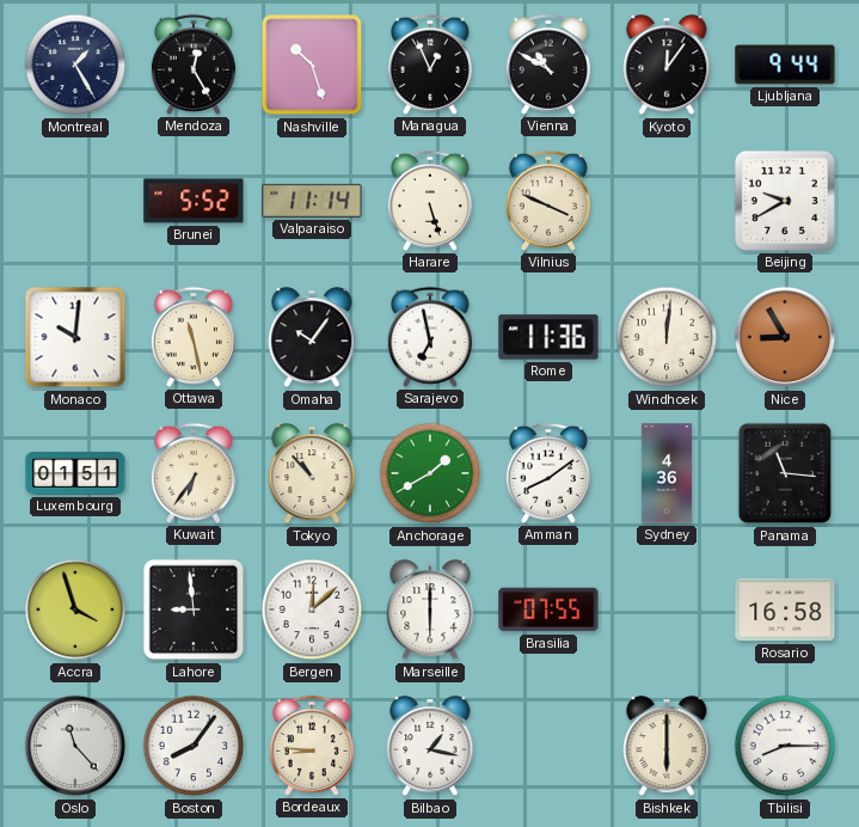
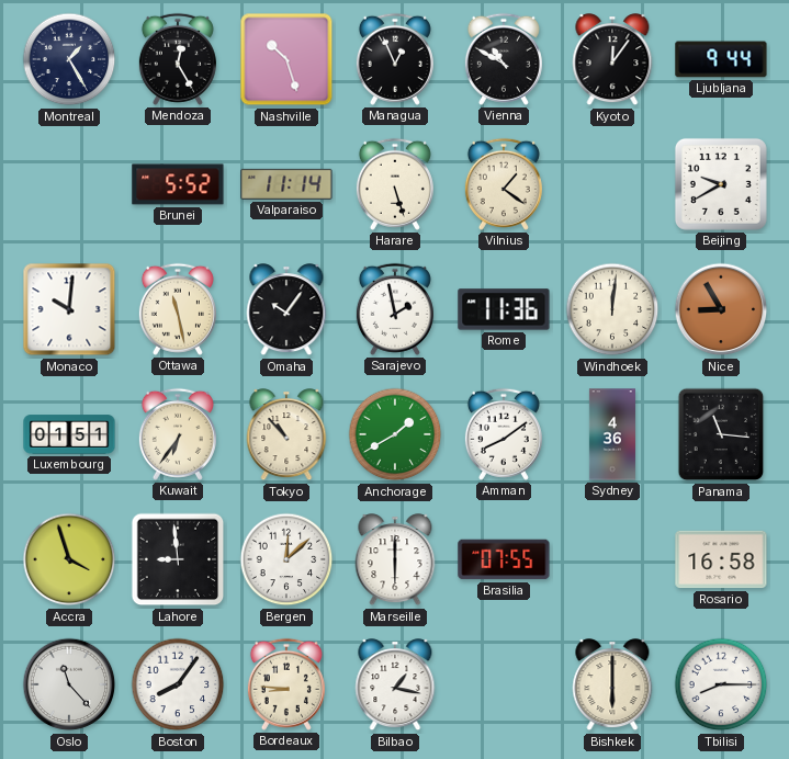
Vilnius: 3:49 -> 1:21 (504, 184)
Sarajevo: 6:58 -> 1:58 (395, 309)
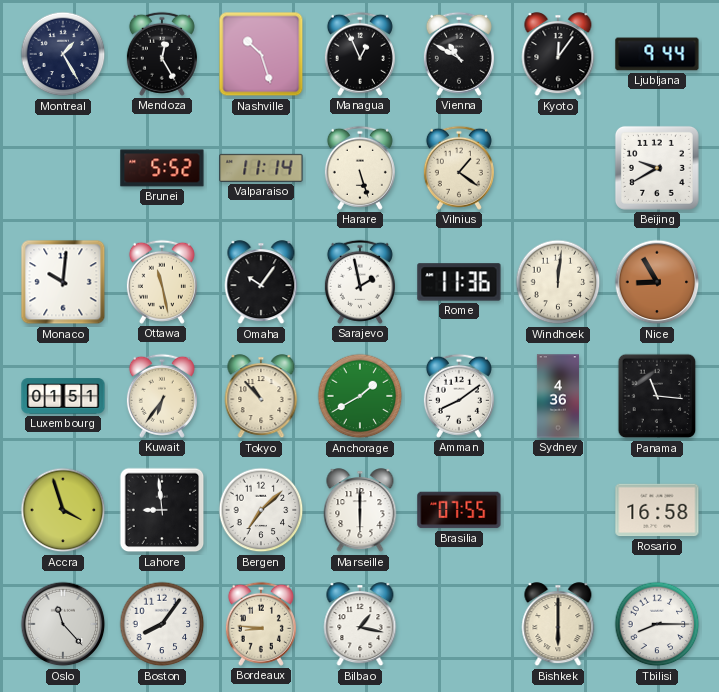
Bergen: 12:08 -> 7:08 (261, 510)
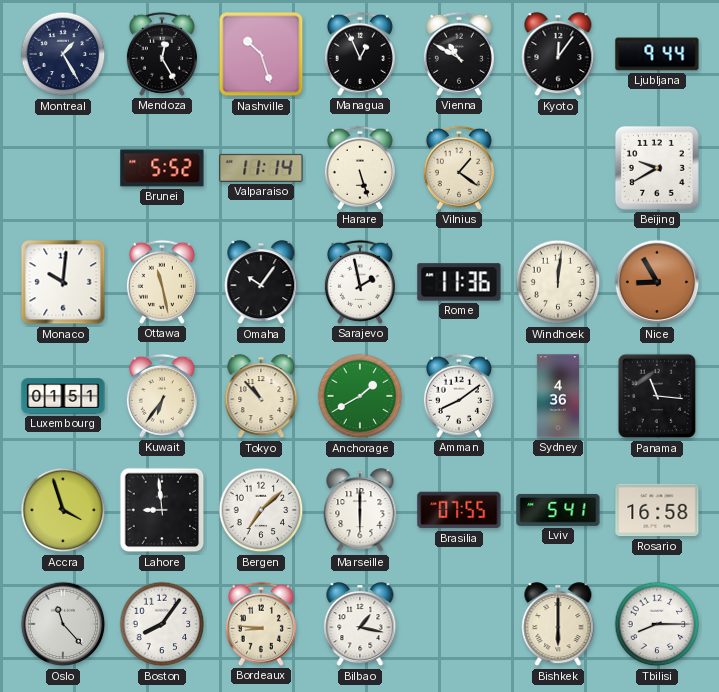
Lviv: none -> 5:41 (558, 510)
